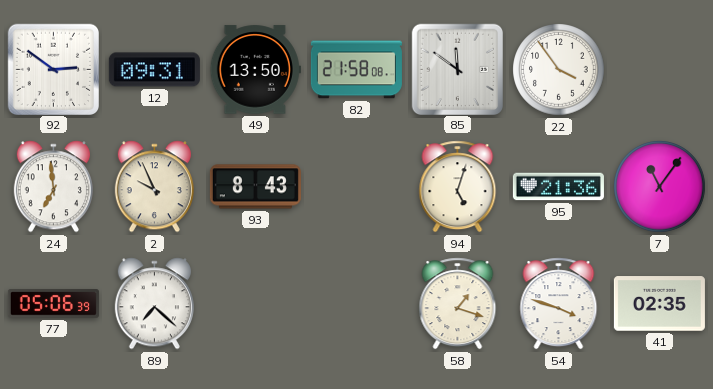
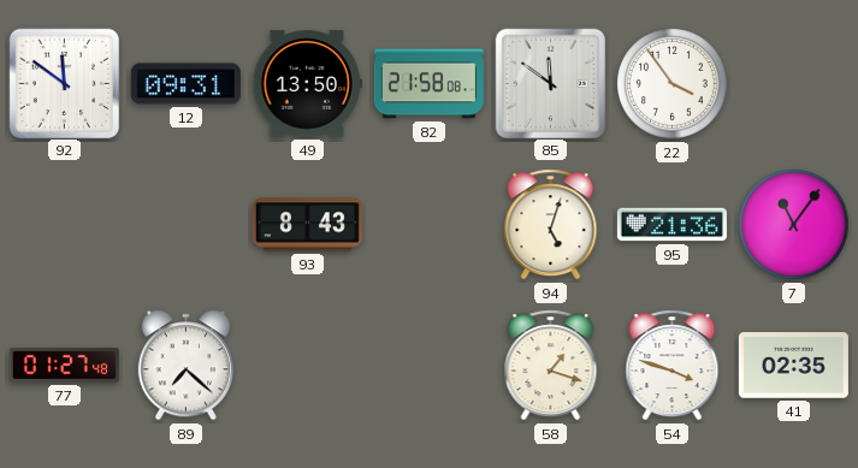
92: 2:51 -> 11:51 (64, 83)
24: 6:59 -> none (53, 187)
2: 9:56 -> none (154, 187)
77: 05:06 -> 01:27 (64, 366)
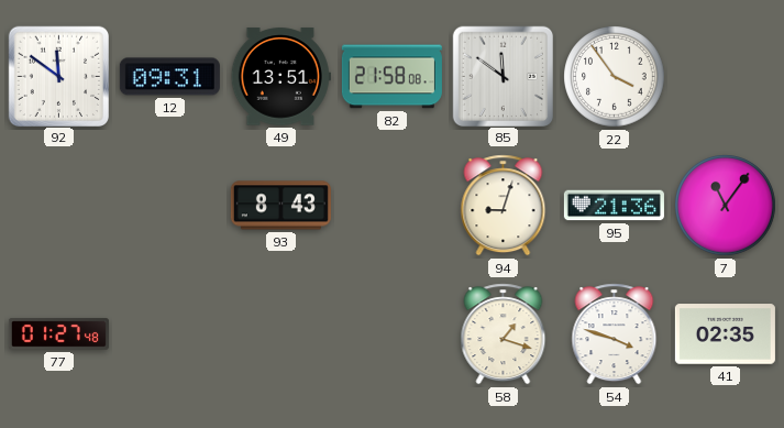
49: 13:50 -> 13:51 (280, 77)
94: 5:03 -> 9:03 (504, 206)
89: 7:22 -> none (185, 366)
